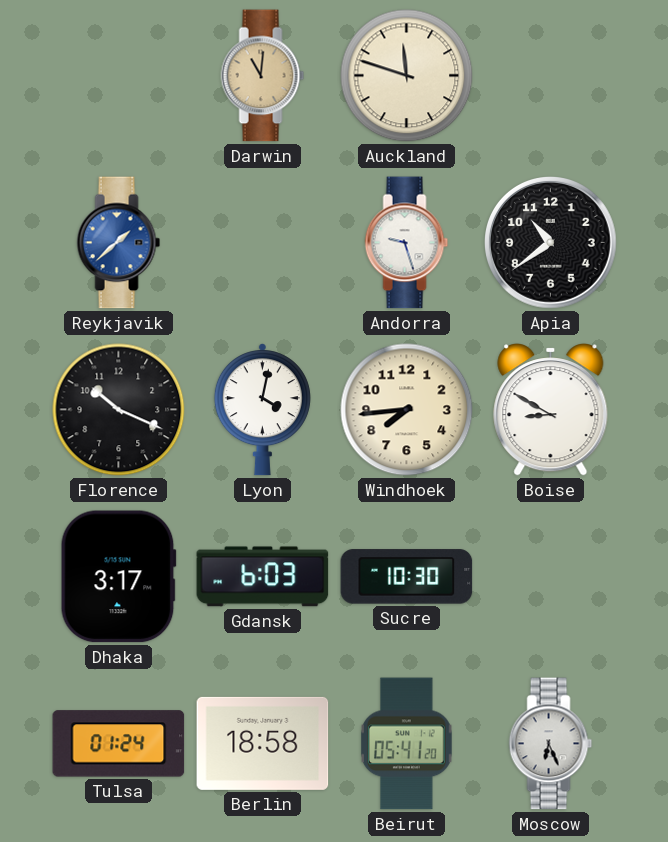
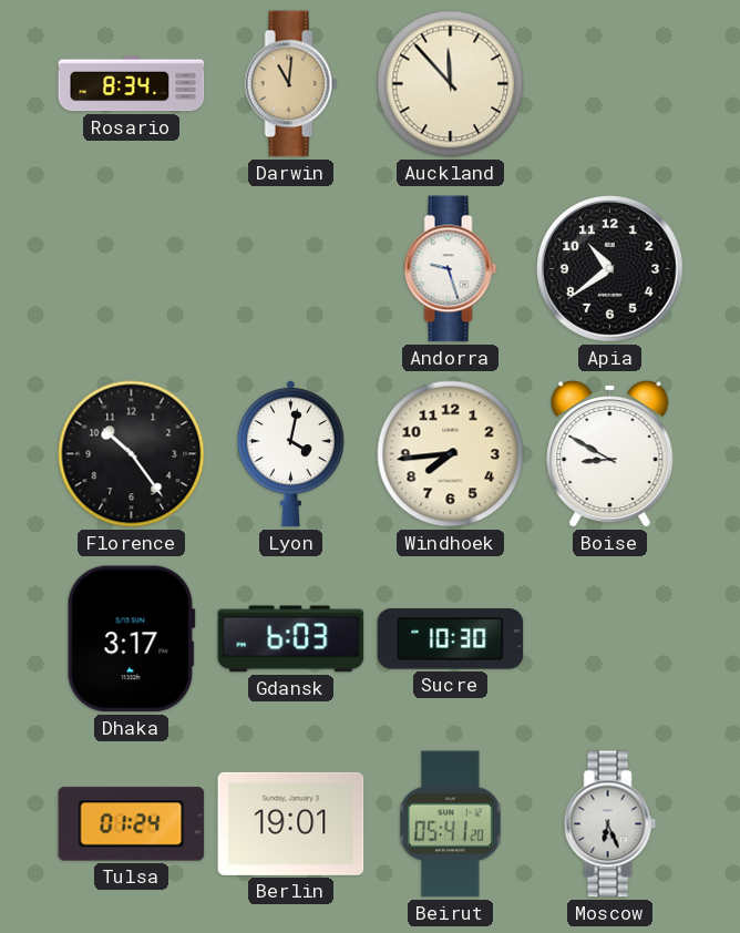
Rosario: none -> 8:34 (132, 84)
Auckland: 11:48 -> 11:53 (451, 84)
Reykjavik: 1:38 -> none (119, 243)
Florence: 10:19 -> 10:24 (132, 454)
Berlin: 18:58 -> 19:01 (291, 823)
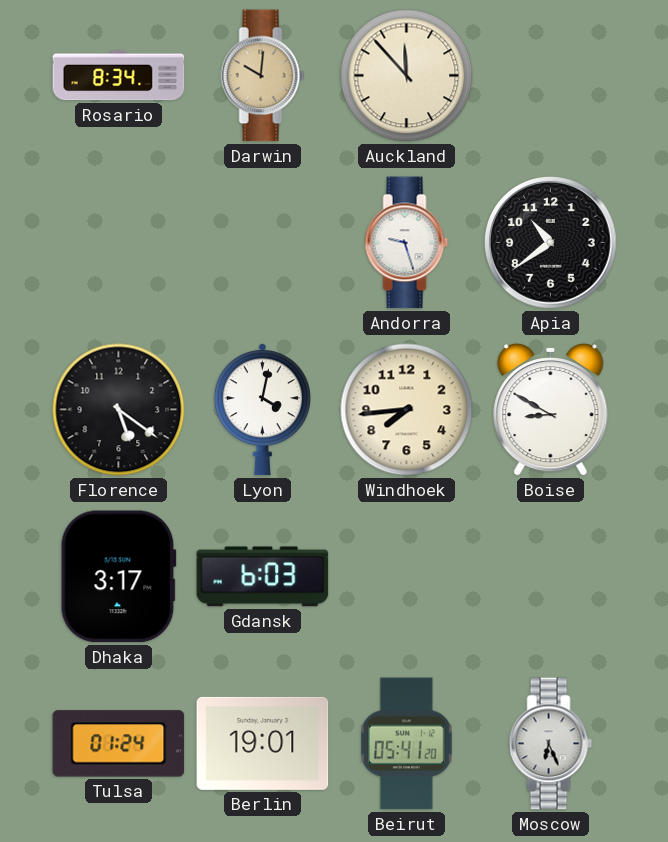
Darwin: 11:01 -> 10:01 (263, 76)
Florence: 10:24 -> 5:21 (119, 410)
Sucre: 10:30 -> none (451, 639)
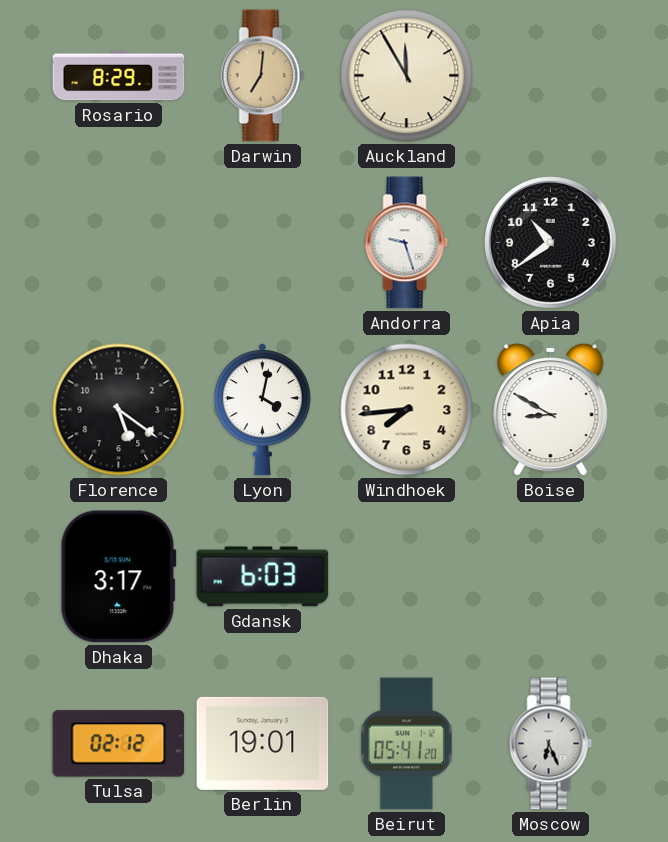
Rosario: 8:34 -> 8:29 (119, 76)
Darwin: 10:01 -> 7:01 (263, 76)
Auckland: 11:53 -> 11:55 (407, 76)
Tulsa: 01:24 -> 02:12 (119, 744)
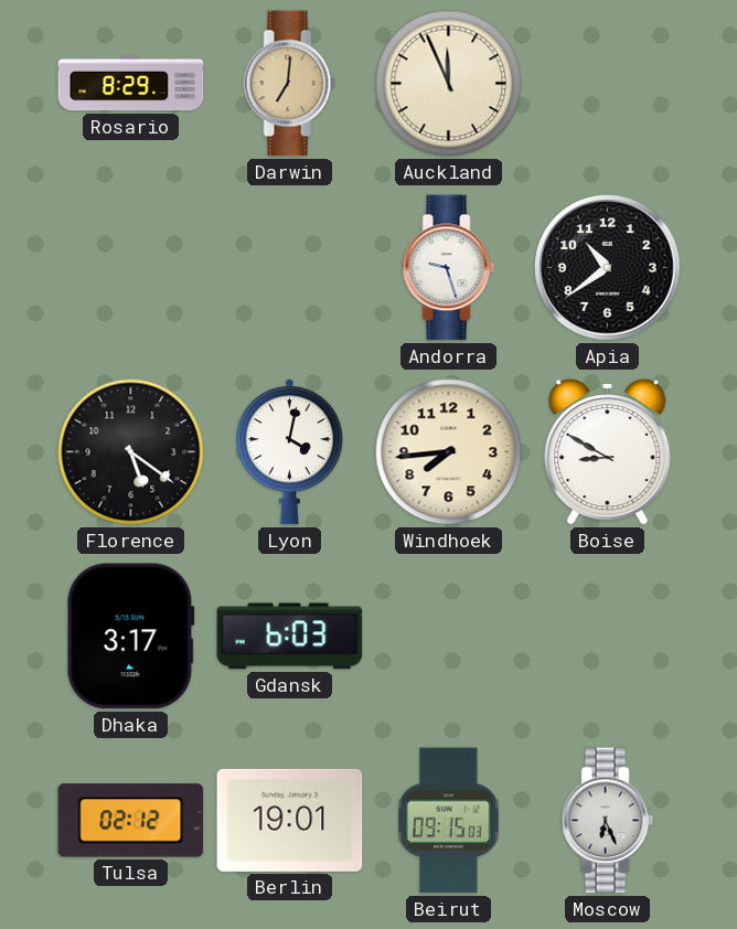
Auckland: 11:55 -> 11:56 (449, 84)
Beirut: 05:41 -> 09:15 (449, 821)
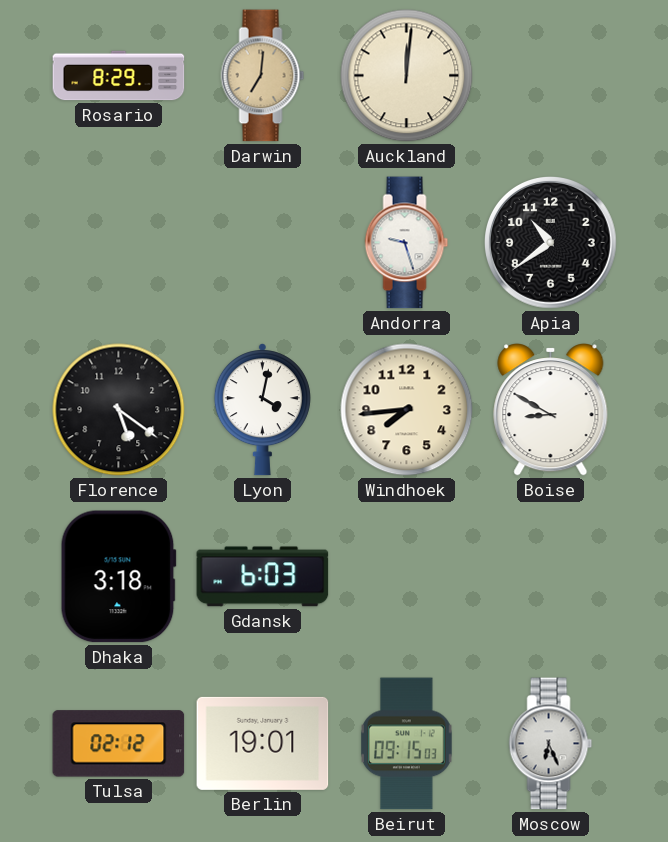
Auckland: 11:56 -> 12:01 (407, 76)
Dhaka: 3:17 -> 3:18 (118, 577)
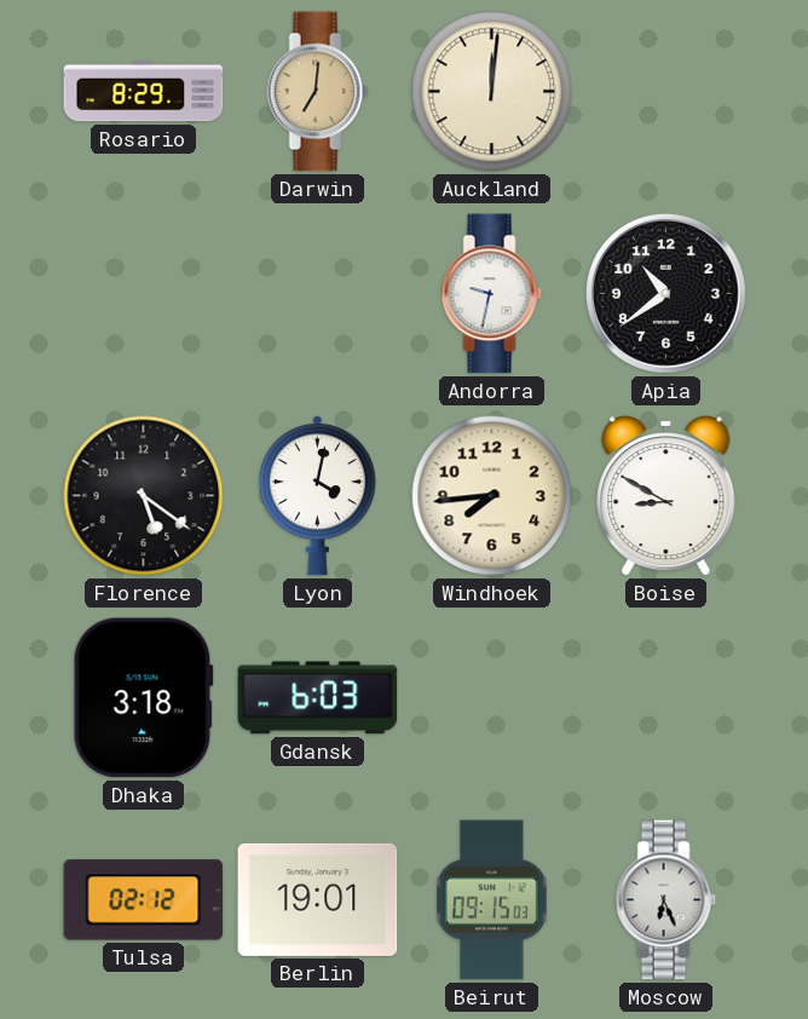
Andorra: 9:27 -> 9:32 (492, 294)
